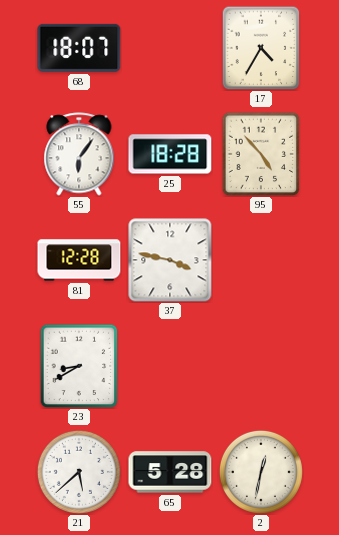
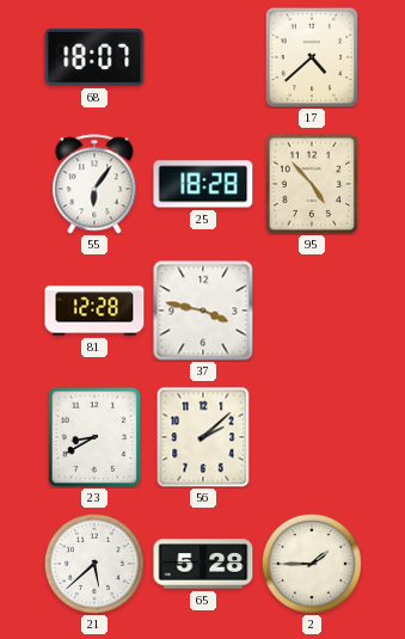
17: 4:35 -> 4:38 (312, 57)
56: none -> 2:08 (203, 437)
2: 12:32 -> 1:45 (312, 564)
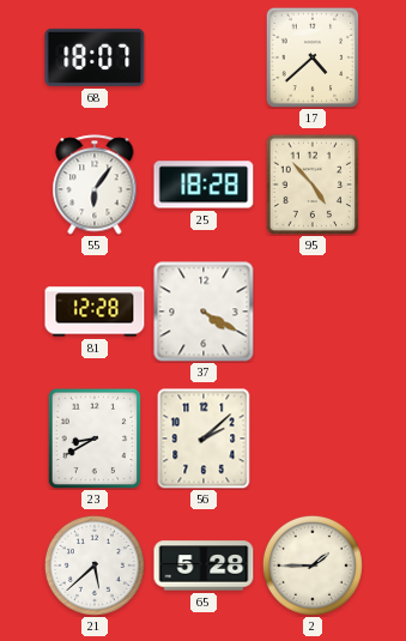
37: 3:47 -> 4:20 (204, 312)
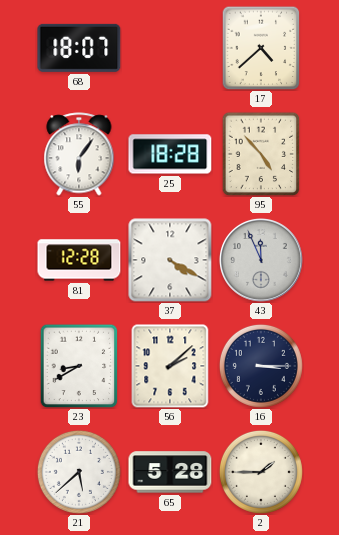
43: none -> 11:56 (261, 261)
16: none -> 3:15 (261, 366)
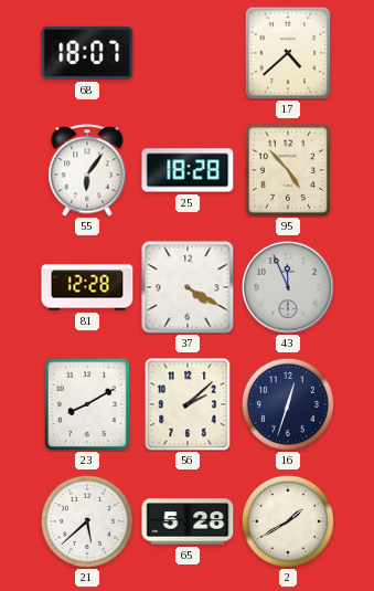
23: 8:40 -> 8:10 (87, 404)
16: 3:15 -> 12:33 (288, 404)
2: 1:45 -> 1:40 (288, 521)
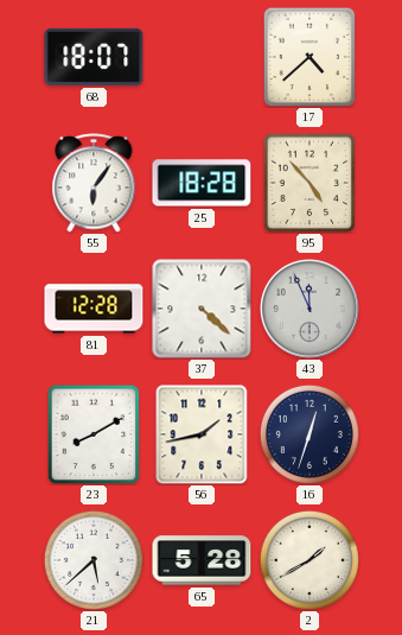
37: 4:20 -> 4:22 (202, 309)
56: 2:08 -> 1:43 (202, 434)
